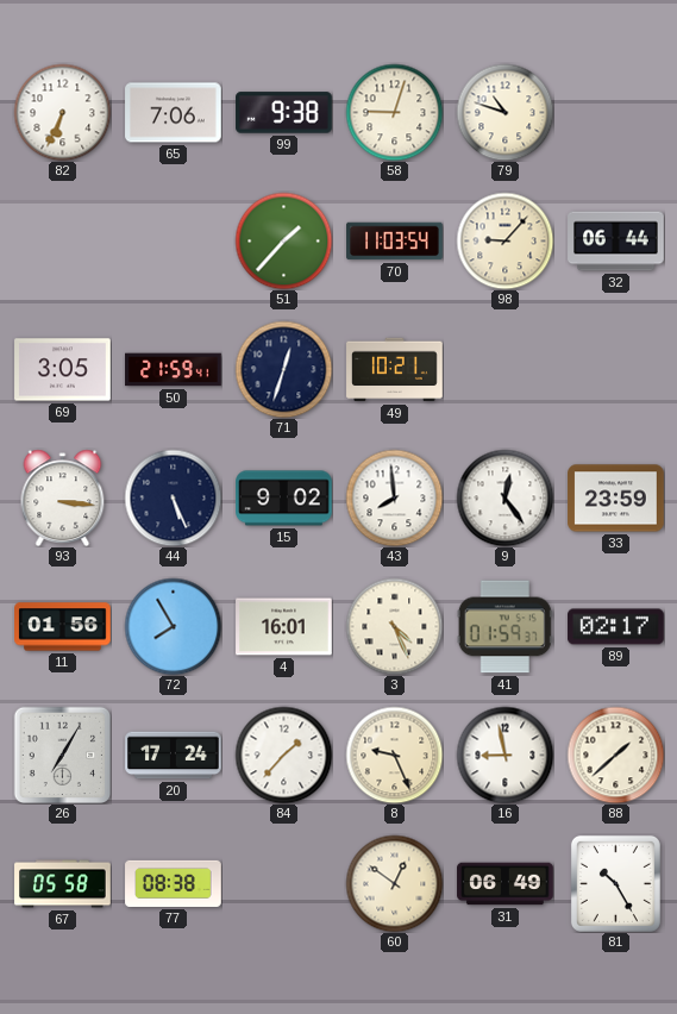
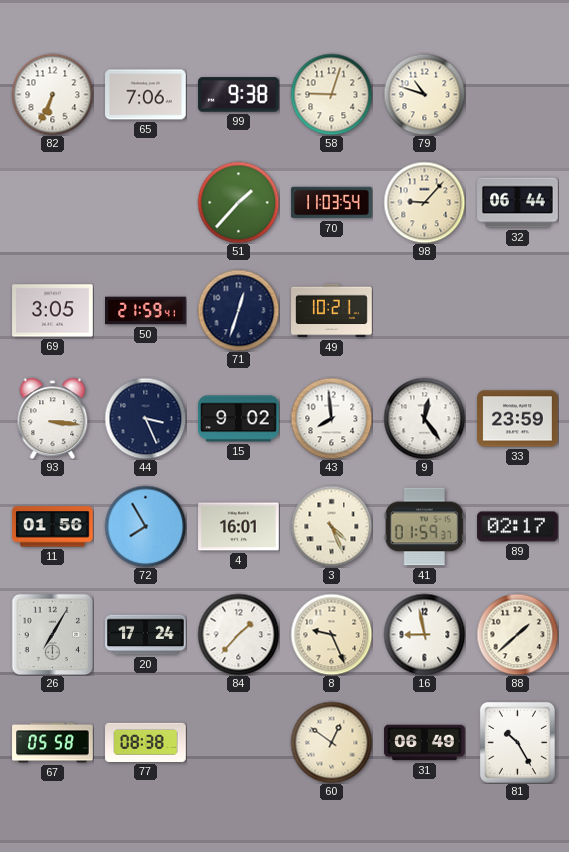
44: 5:26 -> 3:26 (145, 418)
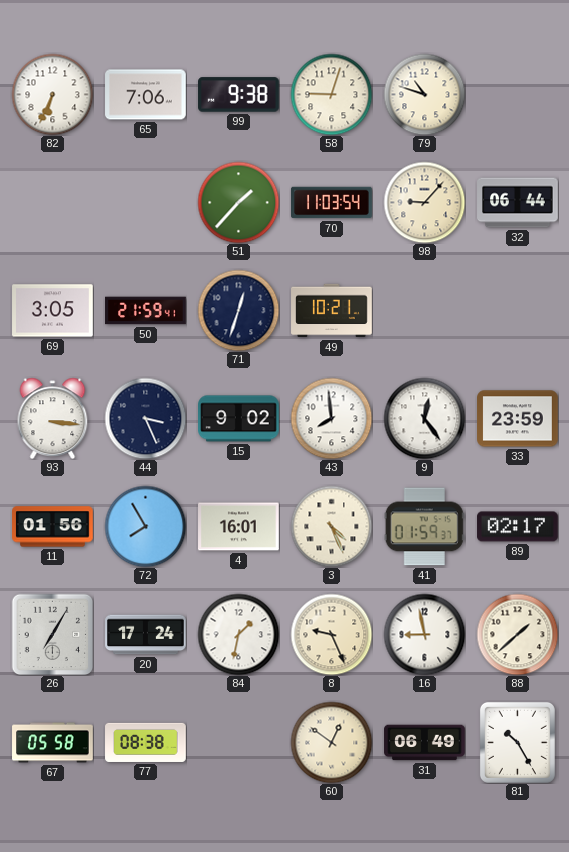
84: 1:37 -> 1:32 (238, 634)
